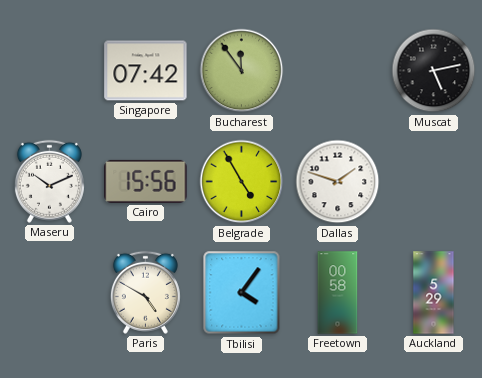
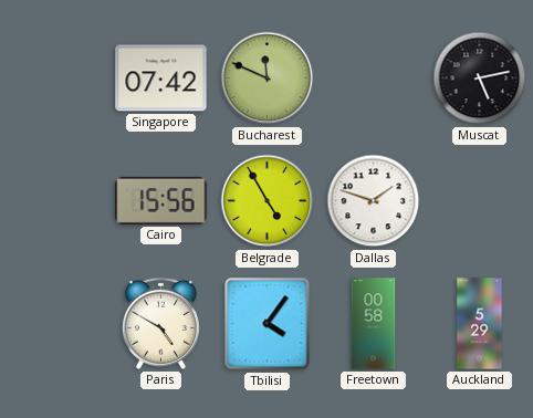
Bucharest: 11:54 -> 11:49 (268, 79)
Maseru: 10:11 -> none (49, 181)
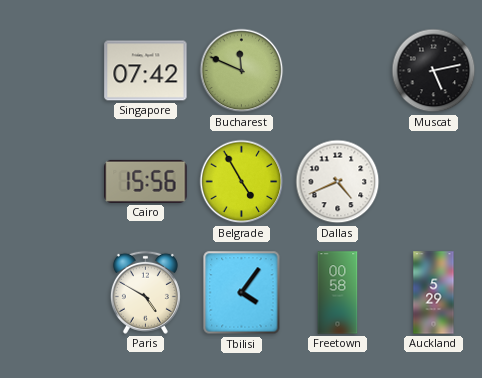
Dallas: 1:48 -> 4:41 (338, 182)
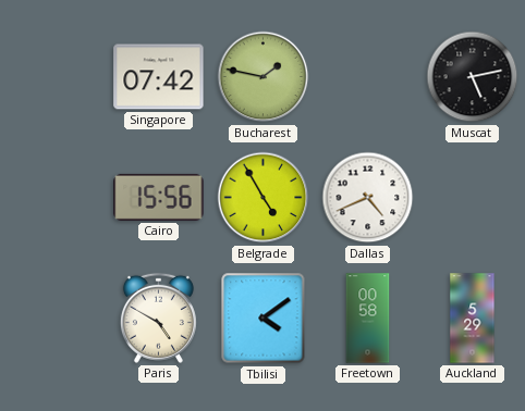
Bucharest: 11:49 -> 1:47 (264, 77)
Tbilisi: 4:06 -> 4:09 (264, 319)
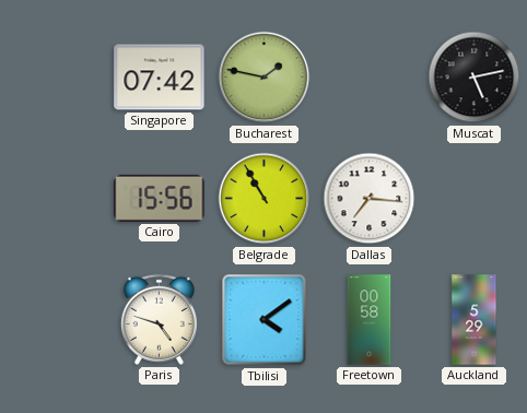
Belgrade: 4:55 -> 10:55 (265, 199)
Dallas: 4:41 -> 7:16 (370, 199)
Paris: 4:50 -> 4:48 (159, 319)
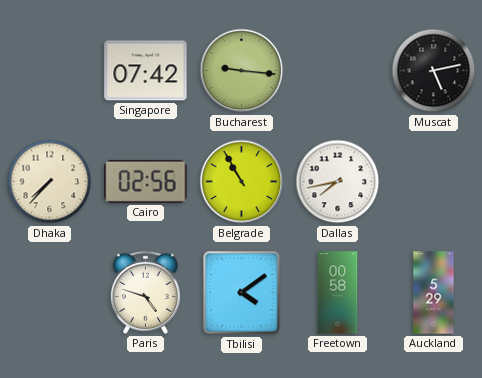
Bucharest: 1:47 -> 9:16 (242, 71)
Dhaka: none -> 7:37 (50, 182)
Cairo: 15:56 -> 02:56 (146, 181)
Dallas: 7:16 -> 7:43 (338, 182)
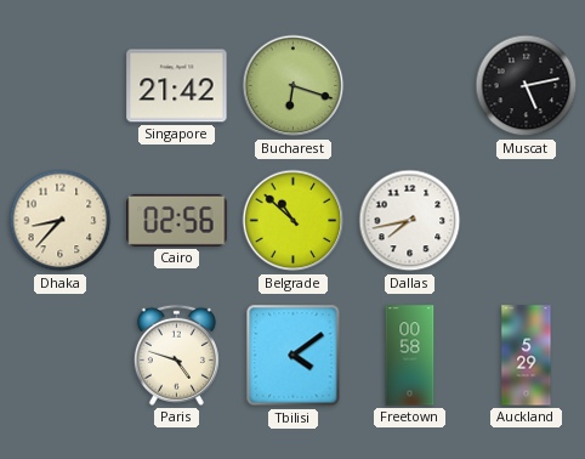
Singapore: 07:42 -> 21:42 (177, 86)
Bucharest: 9:16 -> 6:18 (294, 86)
Dhaka: 7:37 -> 8:37 (61, 221)
Belgrade: 10:55 -> 10:52 (294, 221)
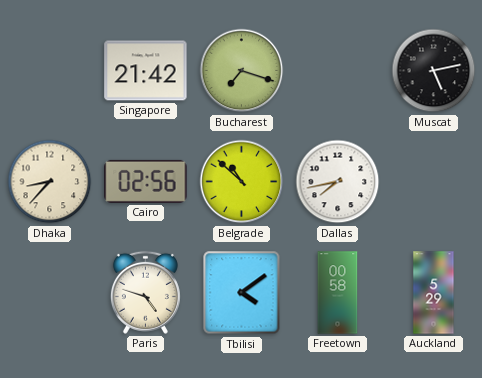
Bucharest: 6:18 -> 7:18 (242, 71)
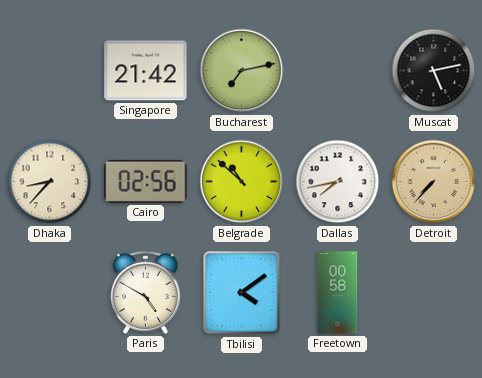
Bucharest: 7:18 -> 7:13 (242, 71)
Detroit: none -> 7:37 (434, 182)
Paris: 4:48 -> 4:50 (145, 292)
Auckland: 5:29 -> none (434, 293)
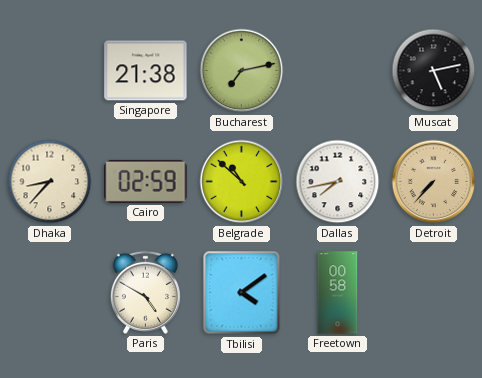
Singapore: 21:42 -> 21:38 (146, 71)
Cairo: 02:56 -> 02:59 (146, 181)
